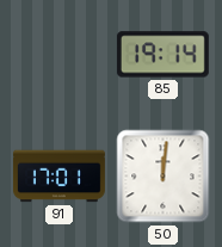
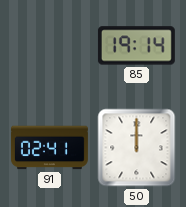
91: 17:01 -> 02:41 (49, 148)
50: 12:01 -> 12:00 (137, 148)
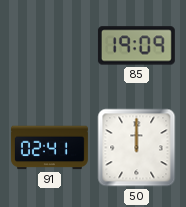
85: 19:14 -> 19:09 (136, 46)
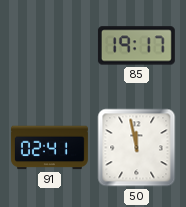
85: 19:09 -> 19:17 (136, 46)
50: 12:00 -> 11:58 (137, 148)
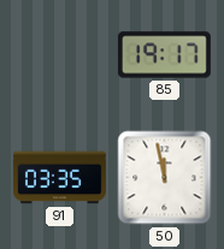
91: 02:41 -> 03:35 (59, 178)
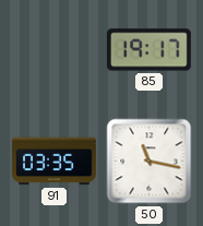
50: 11:58 -> 11:17 (150, 162)
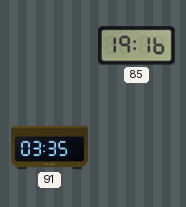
85: 19:17 -> 19:16 (136, 46)
50: 11:17 -> none (150, 162)
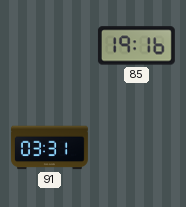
91: 03:35 -> 03:31 (49, 148)
